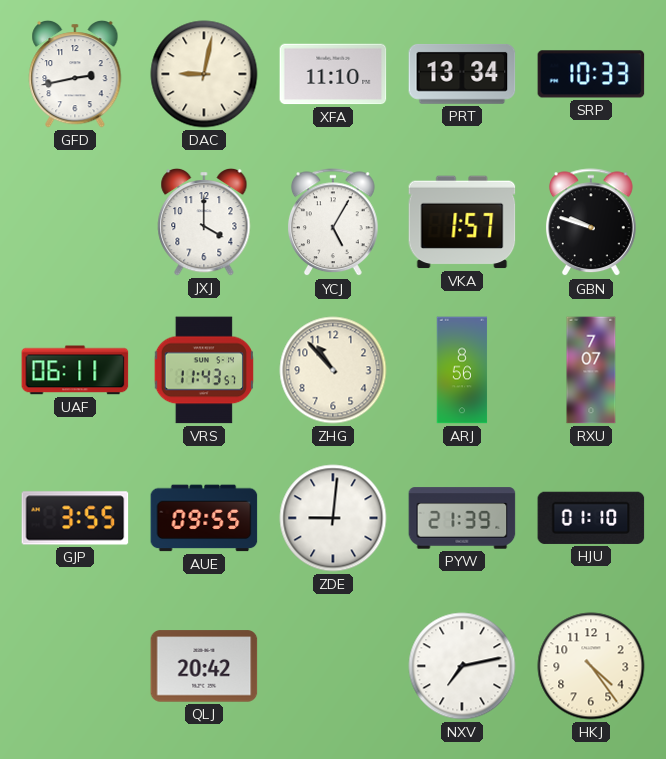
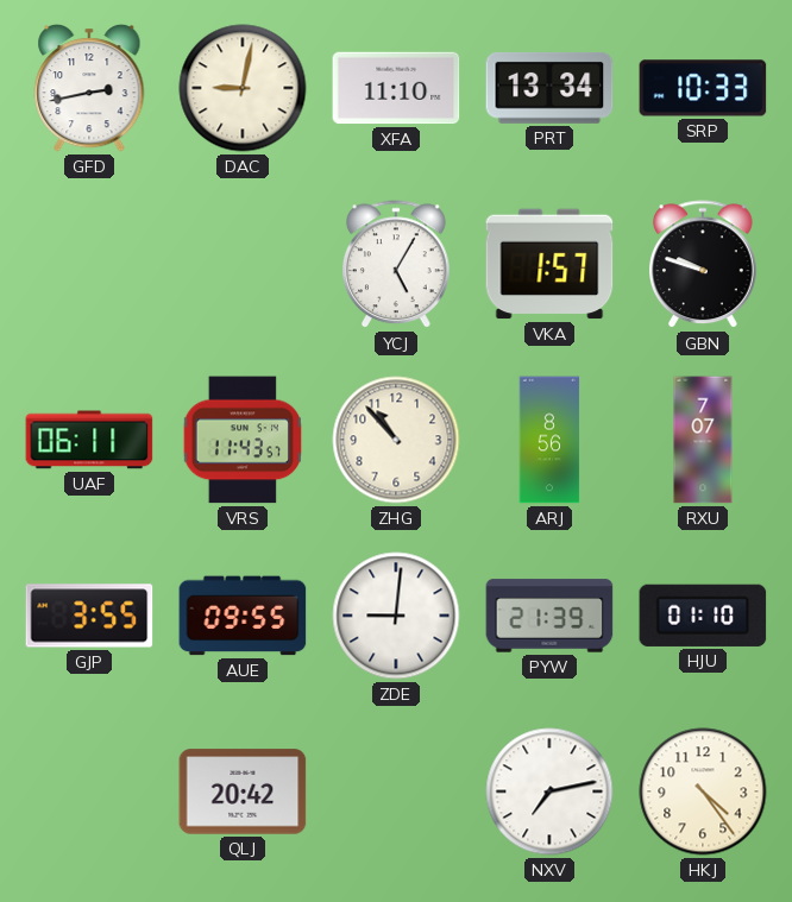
JXJ: 4:00 -> none (204, 222)
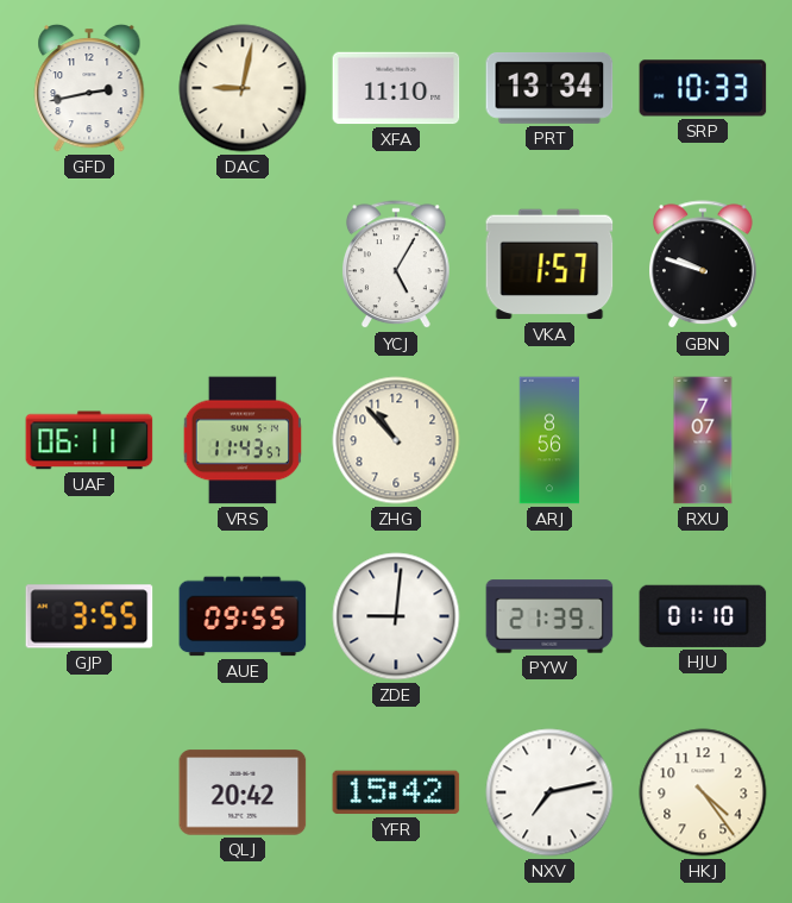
YFR: none -> 15:42 (396, 792)
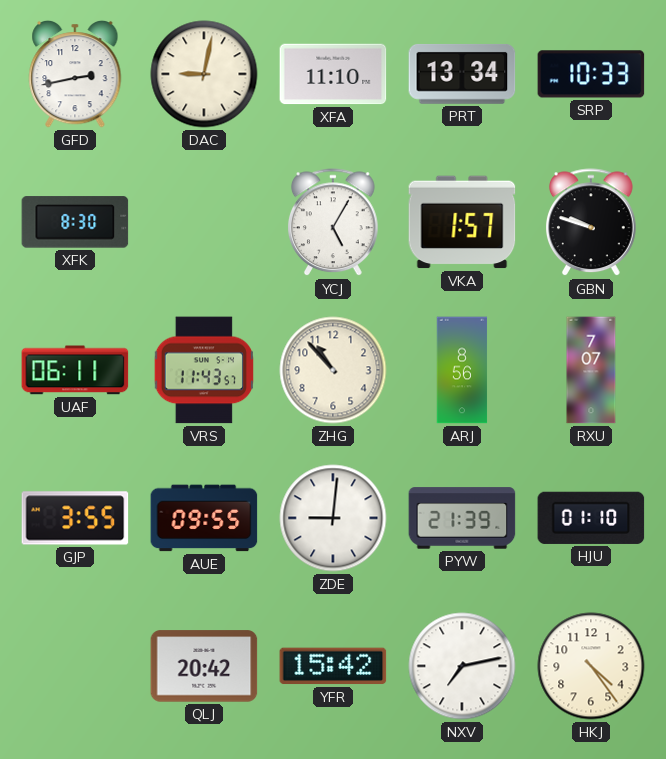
XFK: none -> 8:30 (75, 222)
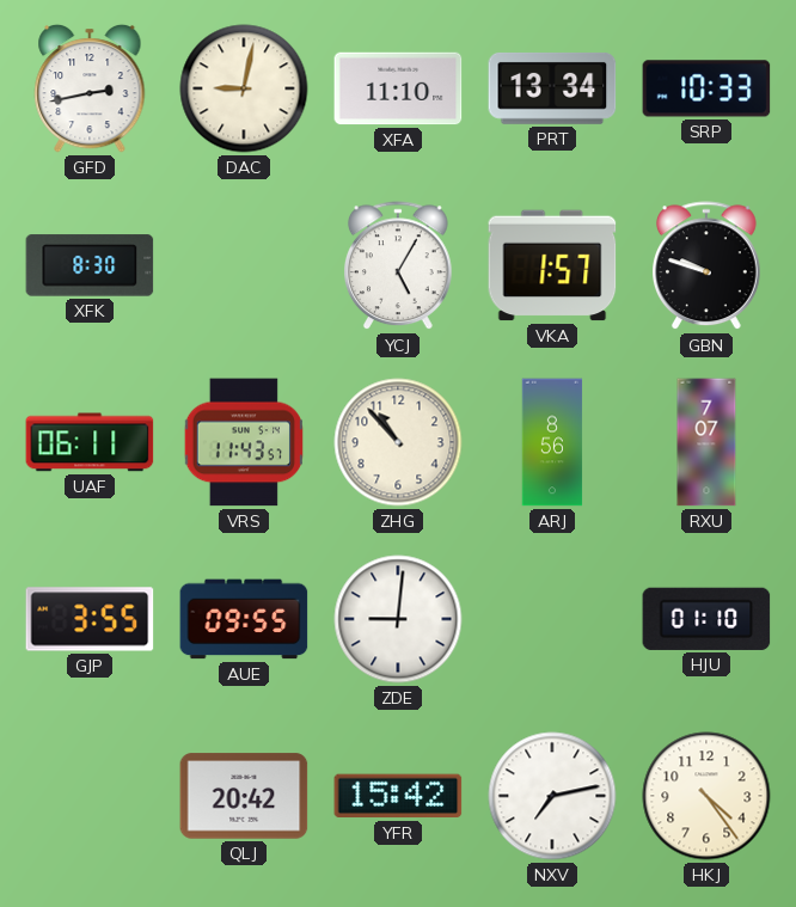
PYW: 21:39 -> none (462, 518)
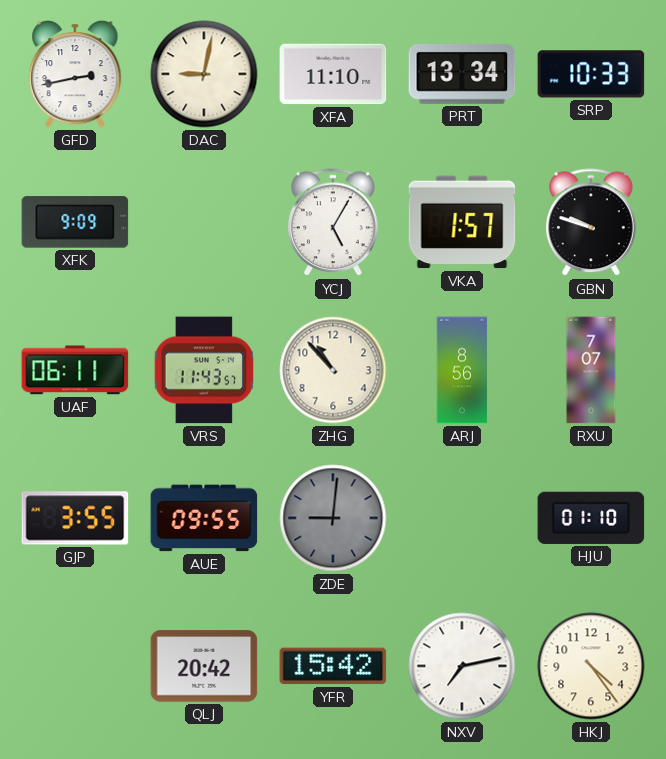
XFK: 8:30 -> 9:09 (75, 222)
ZDE dial: white -> grey (333, 518)
